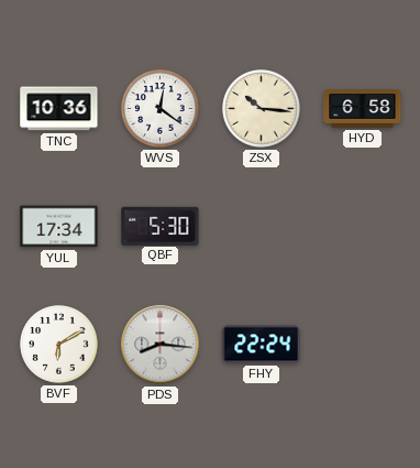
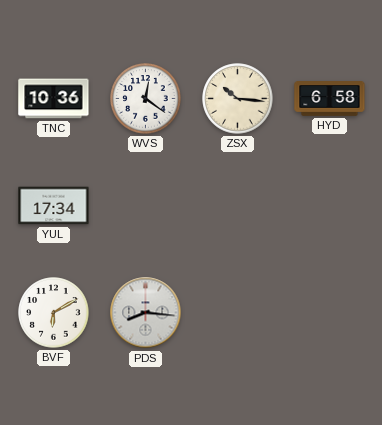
QBF: 5:30 -> none (161, 226)
FHY: 22:24 -> none (262, 345)
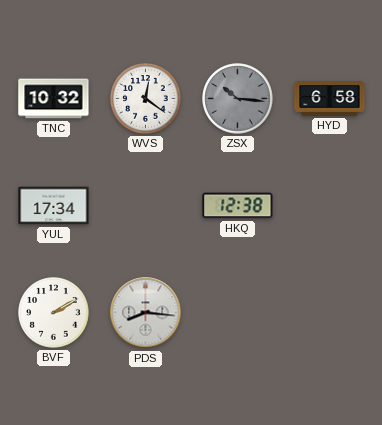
TNC: 10:36 -> 10:32 (54, 99)
ZSX dial: cream -> grey (238, 99)
HKQ: none -> 12:38 (238, 206)
BVF: 6:10 -> 2:10 (54, 313)
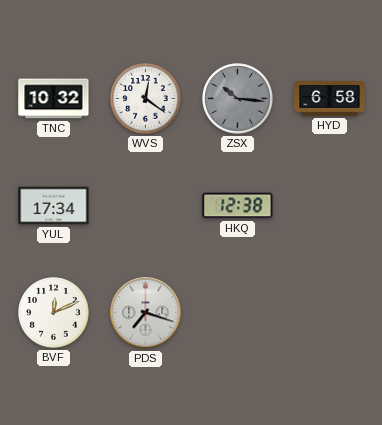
BVF: 2:10 -> 12:11 (54, 313)
PDS: 8:16 -> 7:18 (146, 313)
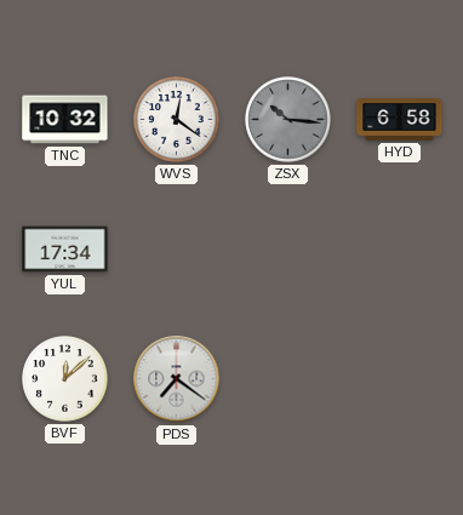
HKQ: 12:38 -> none (238, 206)
BVF: 12:11 -> 12:08 (65, 379)
PDS: 7:18 -> 7:21 (177, 379)
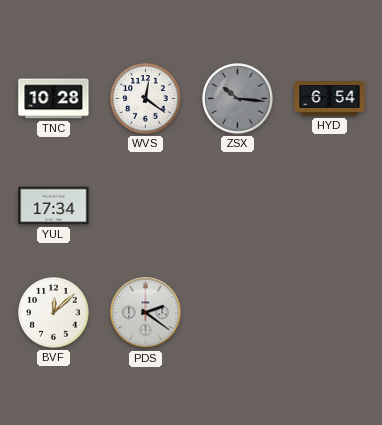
TNC: 10:32 -> 10:28 (54, 99)
HYD: 6:58 -> 6:54 (330, 99)
PDS: 7:21 -> 2:21 (146, 313)
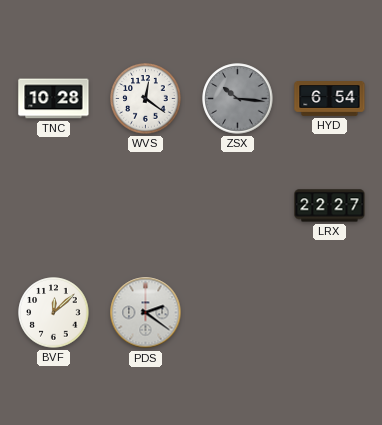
YUL: 17:34 -> none (54, 206)
LRX: none -> 22:27 (330, 206)
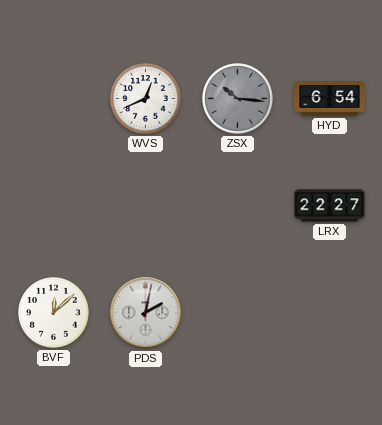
TNC: 10:28 -> none (54, 99)
WVS: 12:21 -> 12:41 (146, 99)
PDS: 2:21 -> 2:02 (146, 313)
